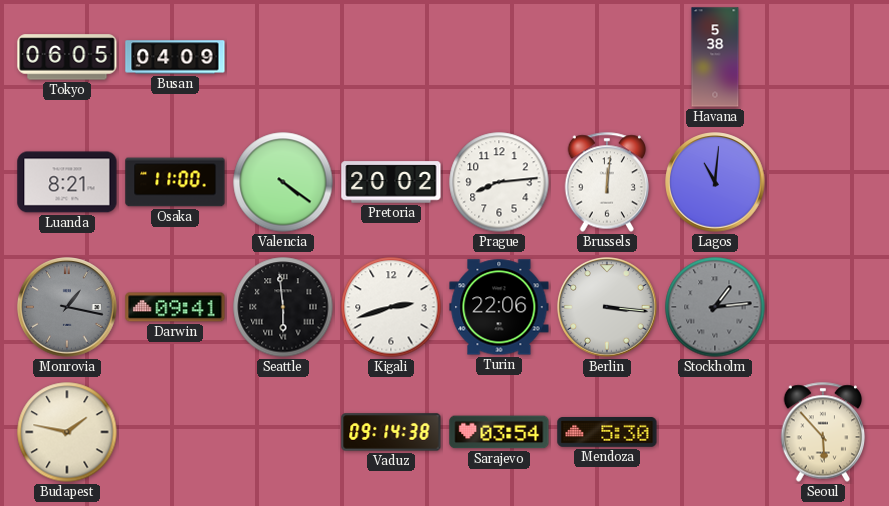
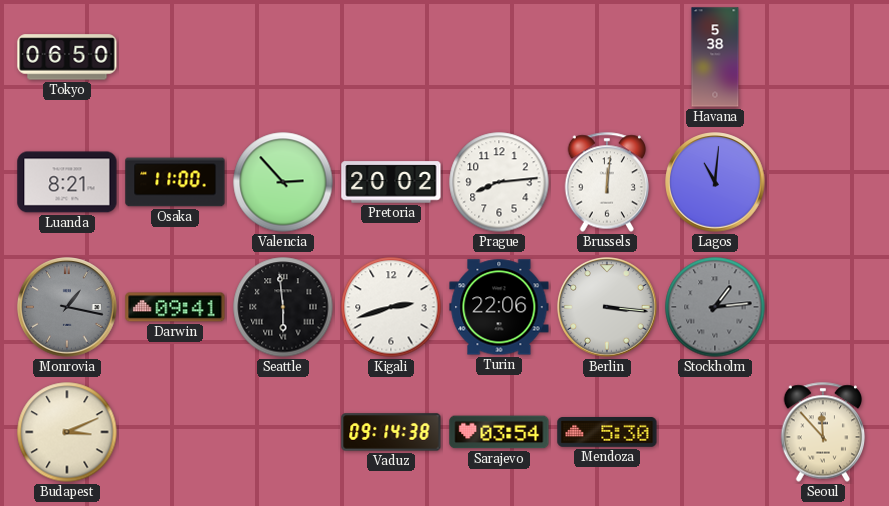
Tokyo: 06:05 -> 06:50 (67, 57)
Busan: 04:09 -> none (175, 57)
Valencia: 4:21 -> 2:53 (283, 182)
Budapest: 1:47 -> 3:11 (67, 432)
Seoul: 5:53 -> 11:53 (823, 432)
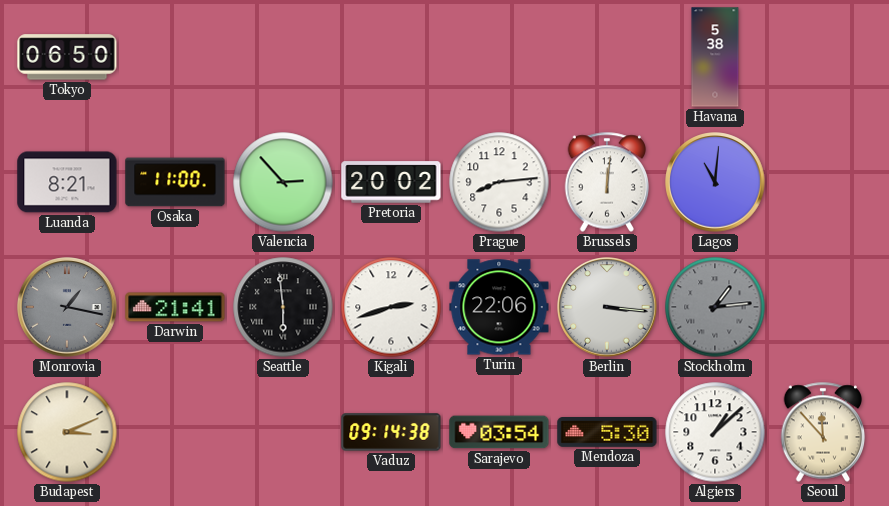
Darwin: 09:41 -> 21:41 (175, 307)
Algiers: none -> 1:08 (715, 432)
